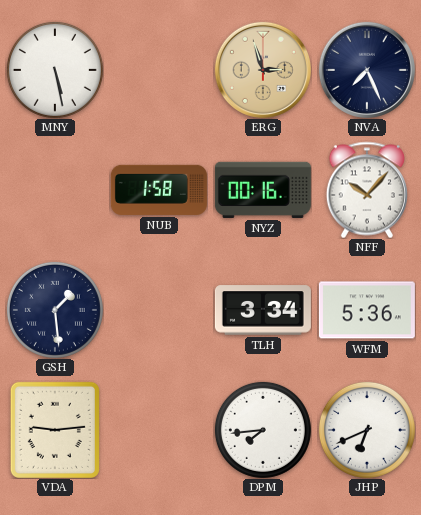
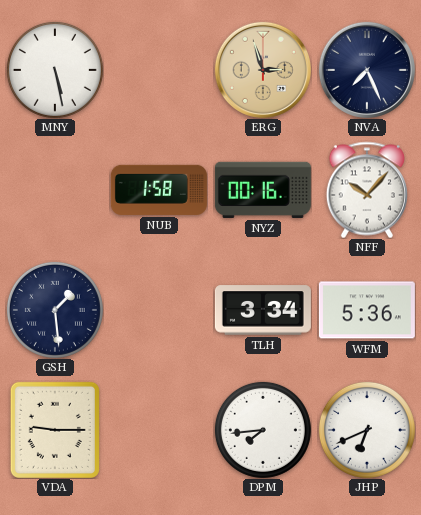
VDA: 9:14 -> 9:15 (55, 430)
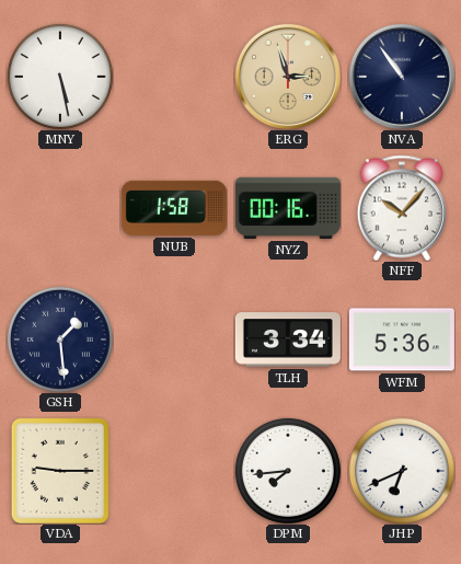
NVA: 7:26 -> 10:54 (402, 77)
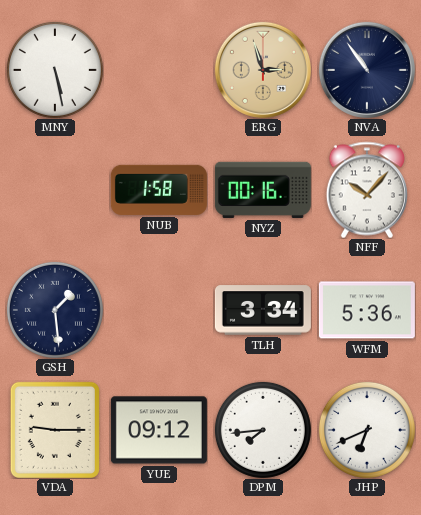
YUE: none -> 09:12 (159, 430)
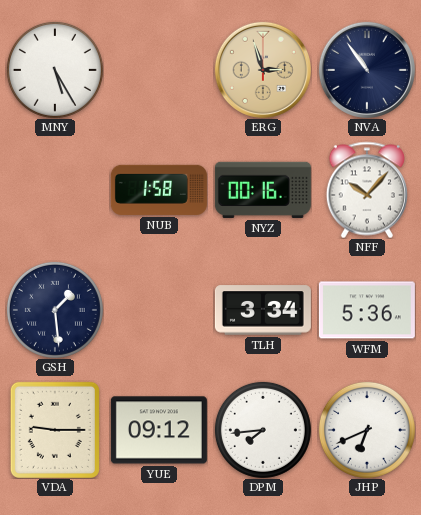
MNY: 5:28 -> 5:25 (55, 70)
